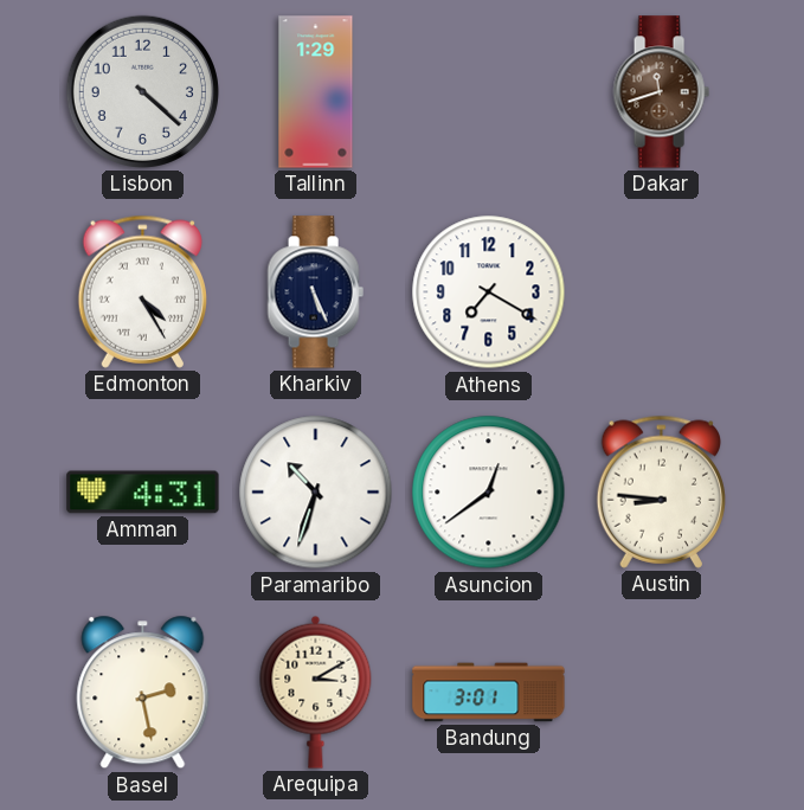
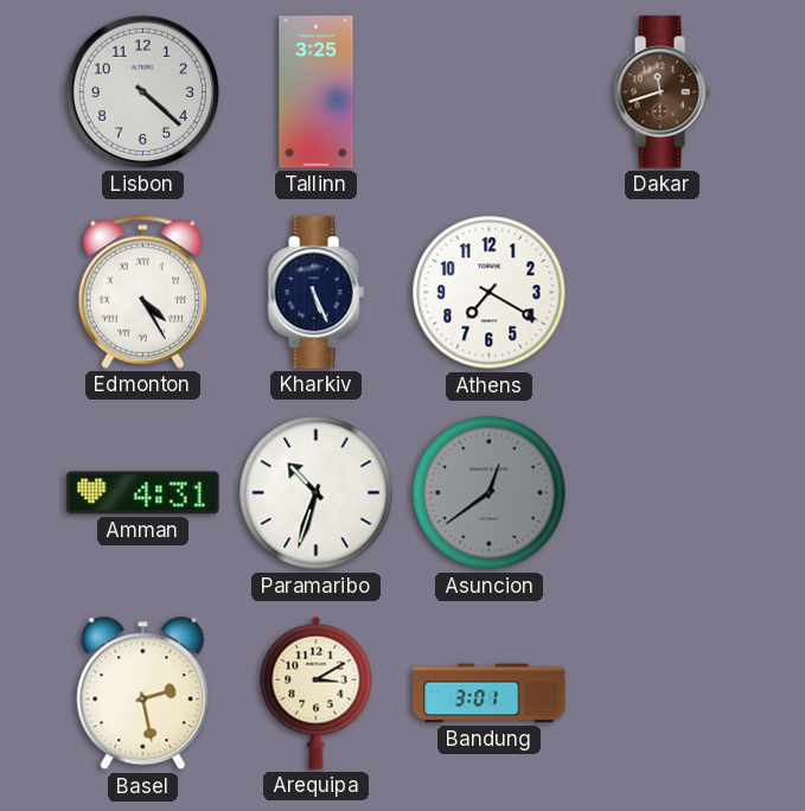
Tallinn: 1:29 -> 3:25 (317, 92)
Asuncion dial: white -> grey (490, 493)
Austin: 8:46 -> none (661, 491)
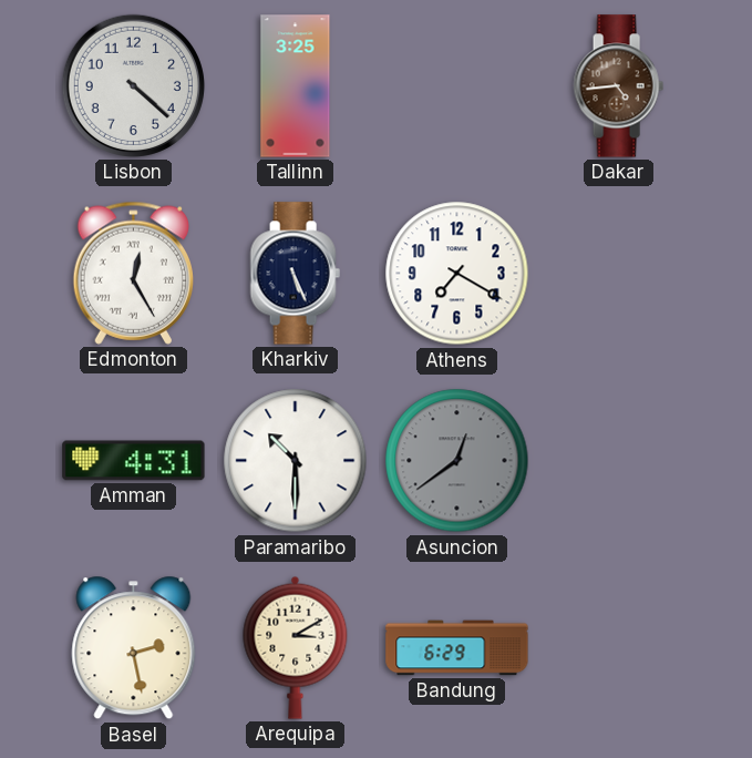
Dakar: 11:42 -> 4:44 (618, 86)
Edmonton: 4:25 -> 12:25 (133, 273)
Paramaribo: 10:33 -> 10:30 (296, 461)
Bandung: 3:01 -> 6:29 (457, 648)
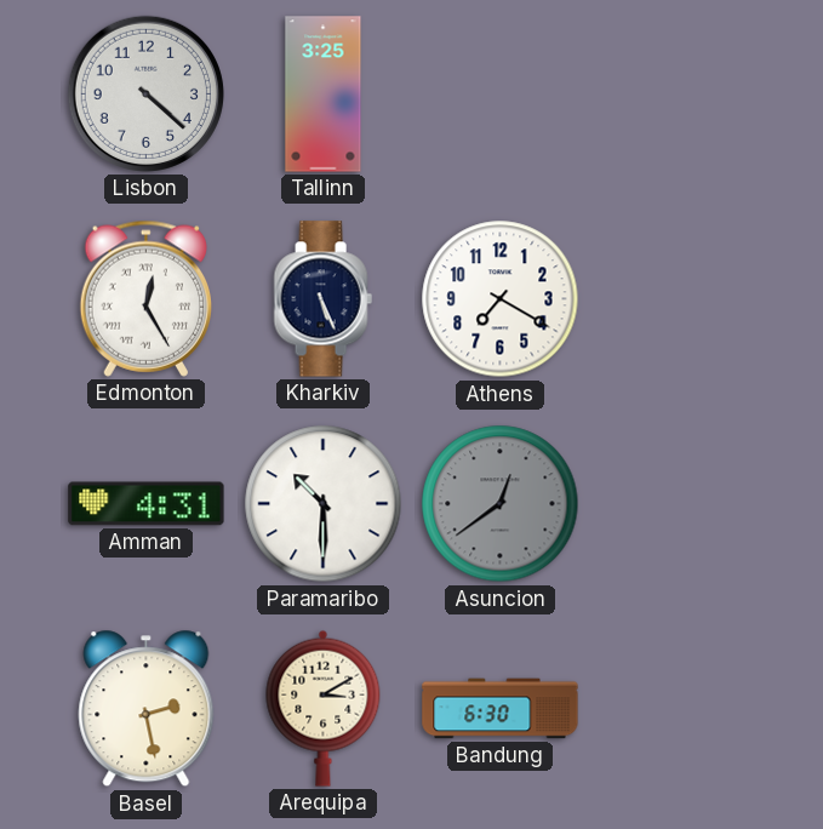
Dakar: 4:44 -> none (618, 86)
Bandung: 6:29 -> 6:30 (501, 709)
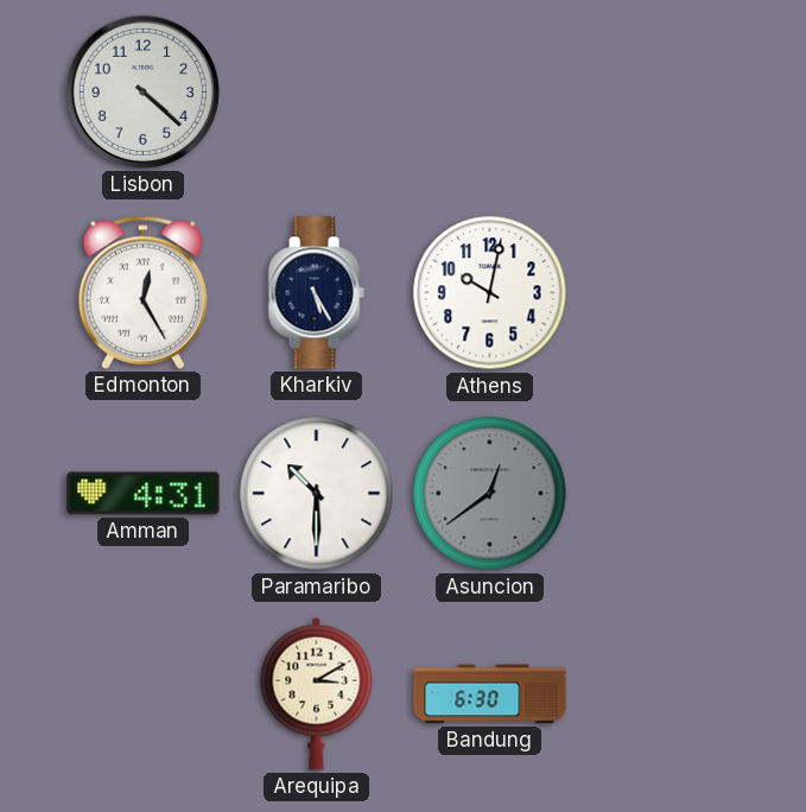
Tallinn: 3:25 -> none (324, 95)
Kharkiv: 5:26 -> 5:25 (316, 293)
Athens: 7:20 -> 10:02 (490, 293)
Basel: 2:28 -> none (147, 709)
